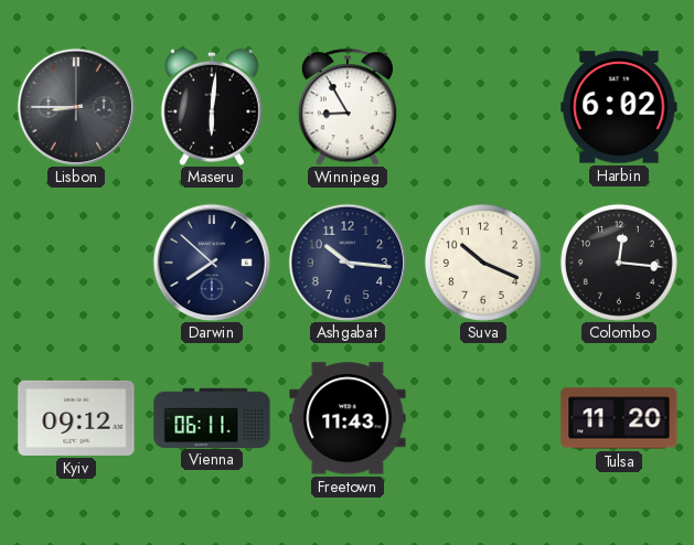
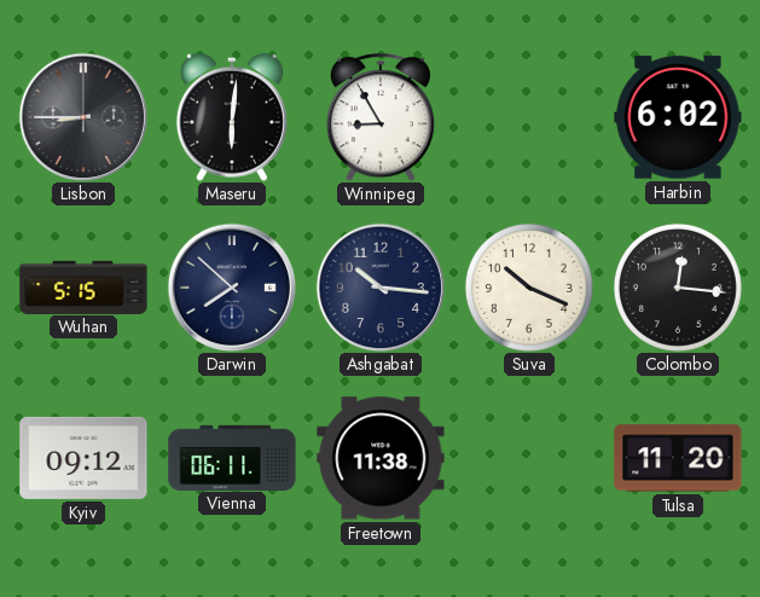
Wuhan: none -> 5:15 (83, 286)
Freetown: 11:43 -> 11:38 (381, 458)
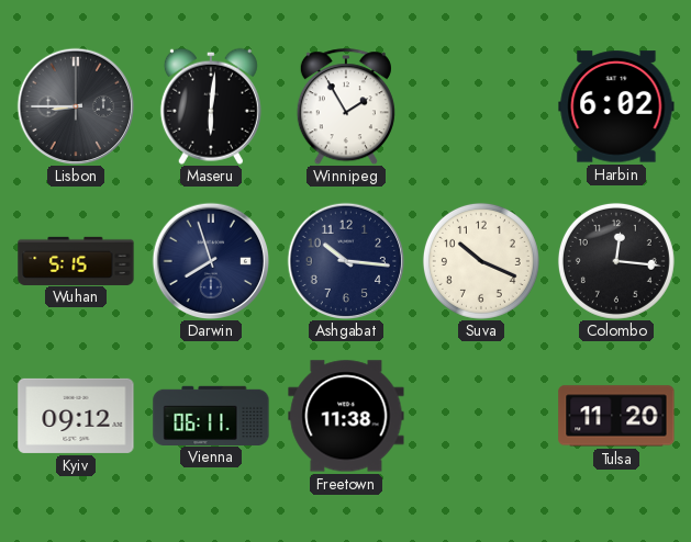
Winnipeg: 8:55 -> 1:55 (346, 106)
Darwin: 7:52 -> 7:57 (211, 261)
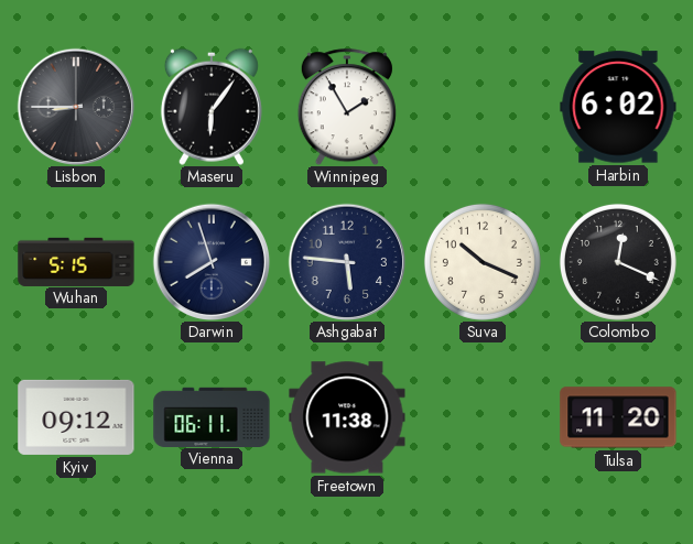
Maseru: 6:01 -> 6:06 (212, 107)
Ashgabat: 10:16 -> 5:46 (347, 262)
Colombo: 12:16 -> 12:19 (618, 262)
